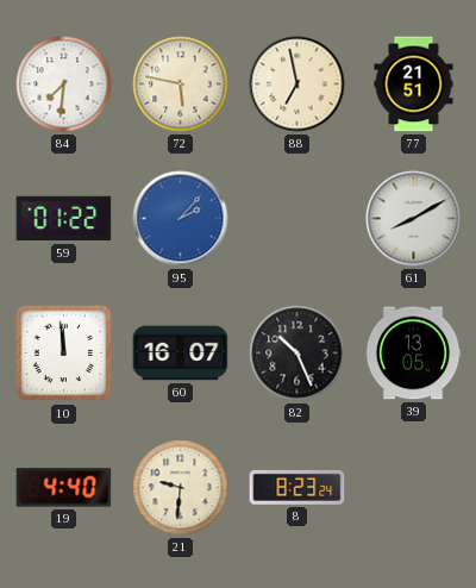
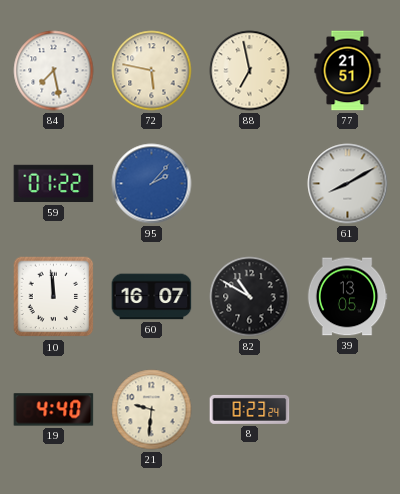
84: 7:31 -> 7:28 (54, 71)
82: 10:26 -> 10:50 (250, 297)
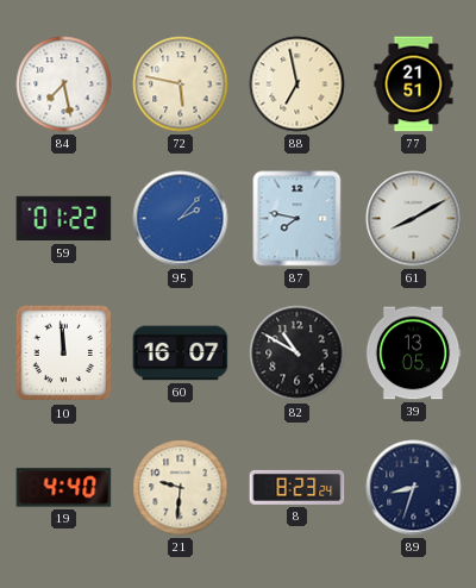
87: none -> 7:47 (297, 219)
89: none -> 8:33 (414, 488)
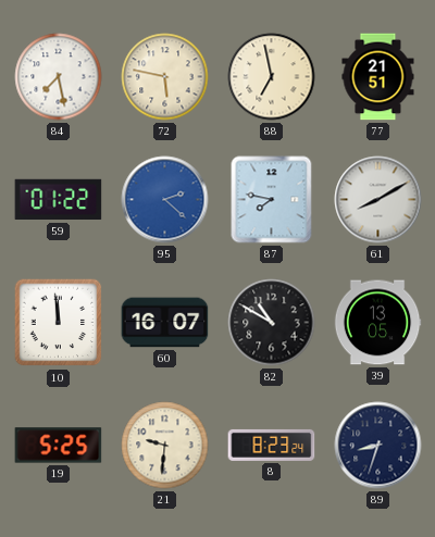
95: 2:07 -> 2:22 (165, 200)
19: 4:40 -> 5:25 (59, 446)
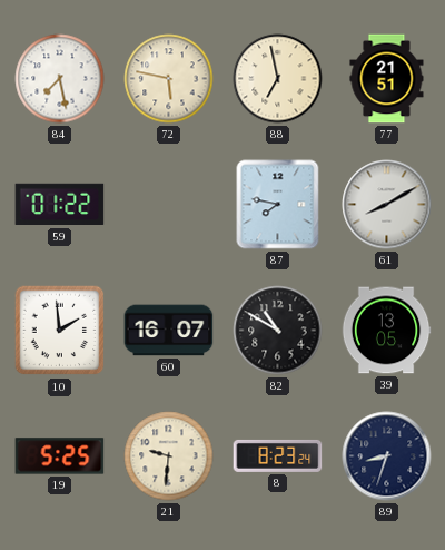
95: 2:22 -> none (165, 200)
10: 11:59 -> 1:59 (60, 331)
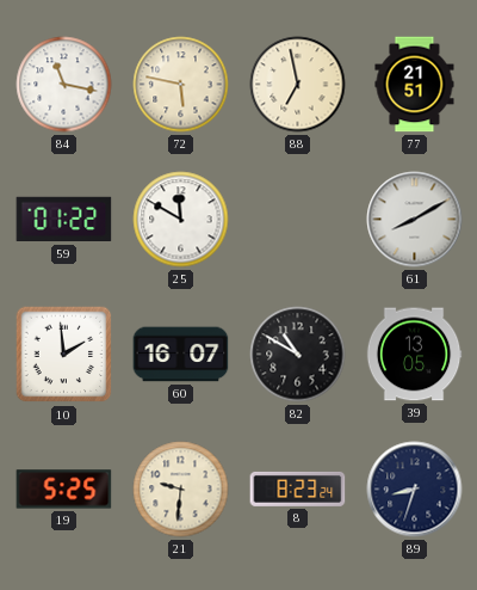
84: 7:28 -> 11:17 (64, 85)
25: none -> 11:50 (181, 220)
87: 7:47 -> none (278, 205)
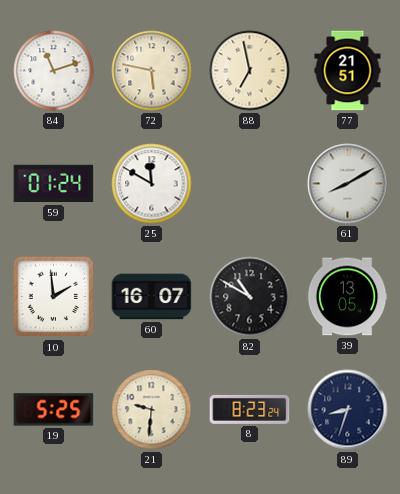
84: 11:17 -> 11:12 (54, 71)
59: 01:22 -> 01:24 (54, 184)
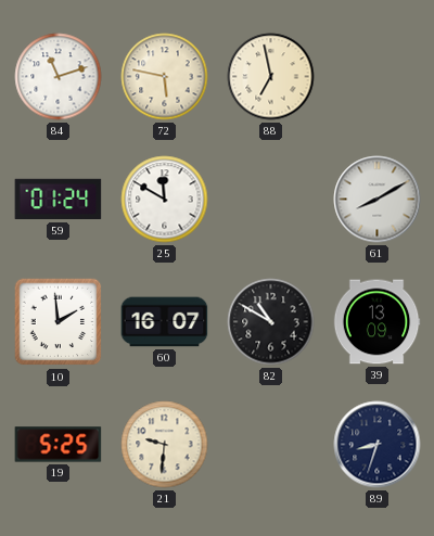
77: 21:51 -> none (348, 71)
39: 13:05 -> 13:09 (376, 322)
8: 8:23 -> none (250, 409)
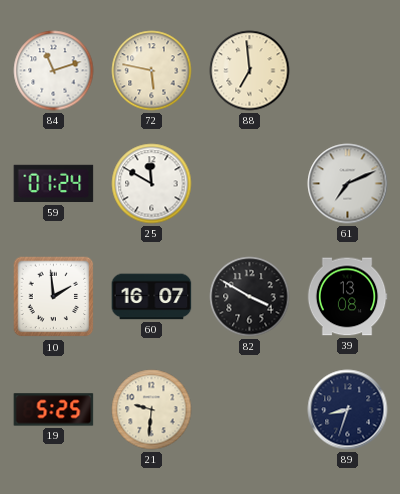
88: 6:58 -> 6:59 (250, 71)
61: 8:10 -> 7:11 (348, 184)
82: 10:50 -> 3:50 (250, 297)
39: 13:09 -> 13:08 (347, 297)
